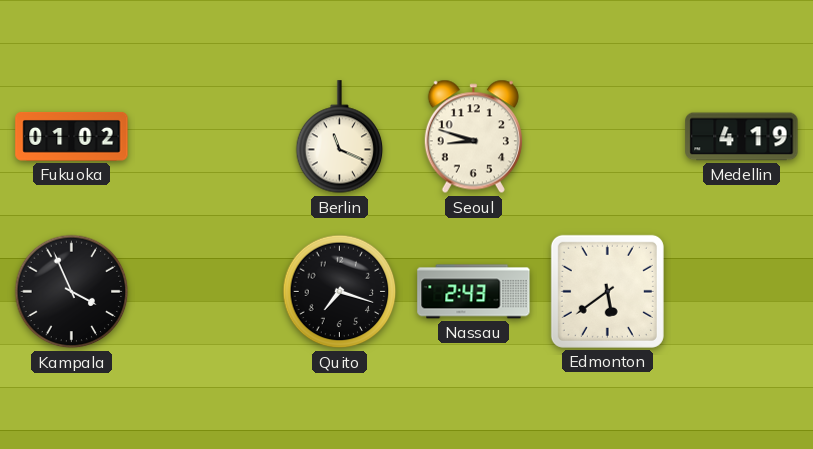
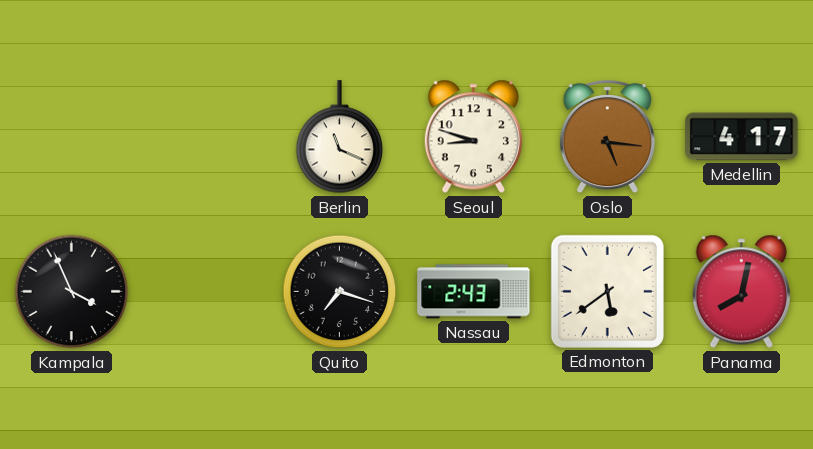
Fukuoka: 01:02 -> none (72, 137)
Oslo: none -> 5:16 (607, 138)
Medellin: 4:19 -> 4:17 (742, 137)
Panama: none -> 8:02 (741, 292)
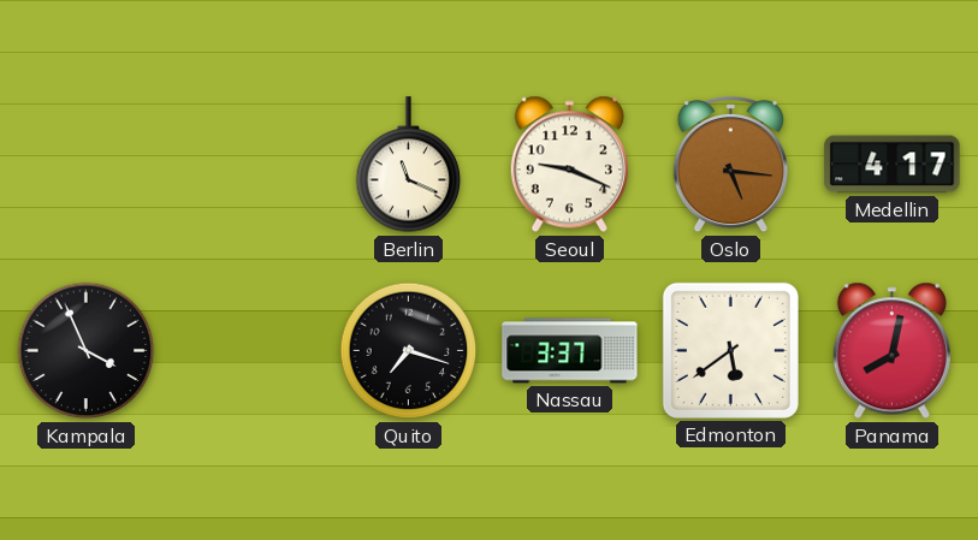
Seoul: 8:48 -> 9:19 (569, 165)
Nassau: 2:43 -> 3:37 (570, 351)
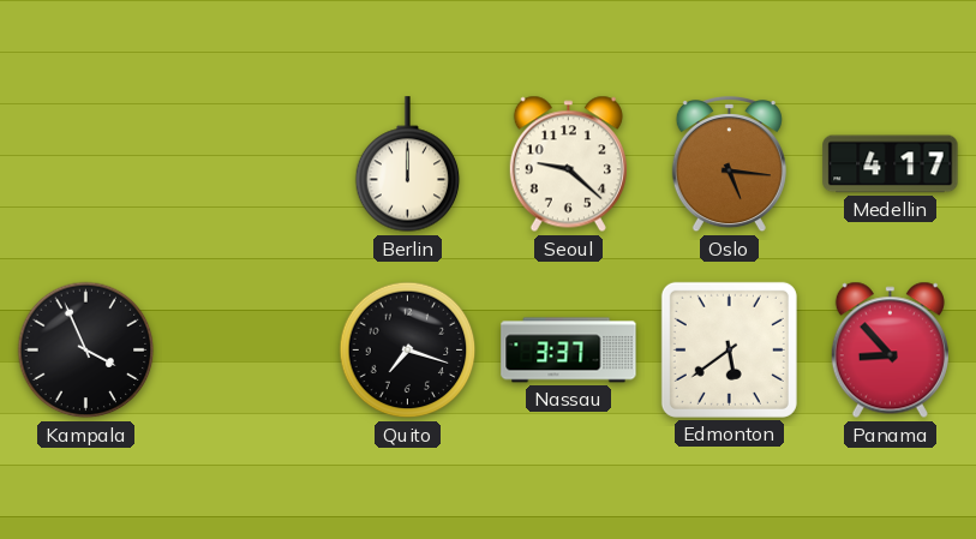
Berlin: 11:19 -> 12:00 (408, 164)
Seoul: 9:19 -> 9:22 (568, 164)
Panama: 8:02 -> 8:53 (890, 351)
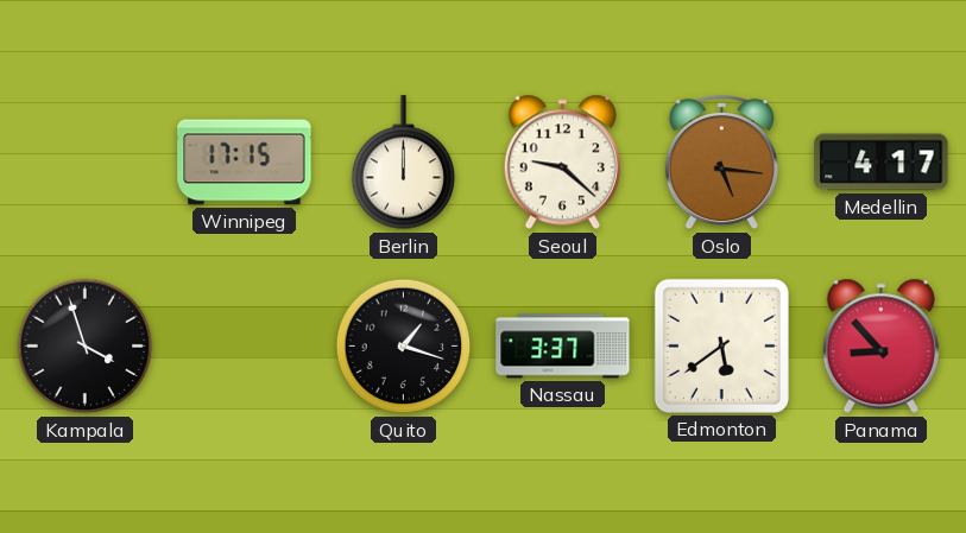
Winnipeg: none -> 17:15 (245, 163)
Kampala: 3:56 -> 3:57 (86, 347)
Quito: 7:18 -> 1:18 (404, 347)
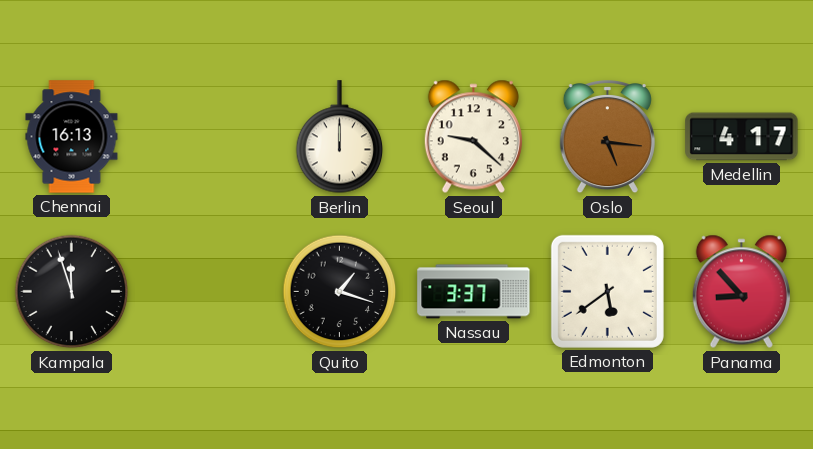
Chennai: none -> 16:13 (72, 137)
Winnipeg: 17:15 -> none (245, 163)
Kampala: 3:57 -> 11:57 (72, 292)
